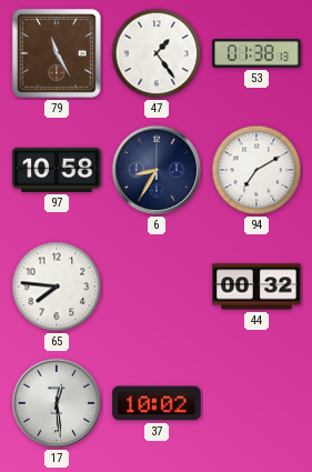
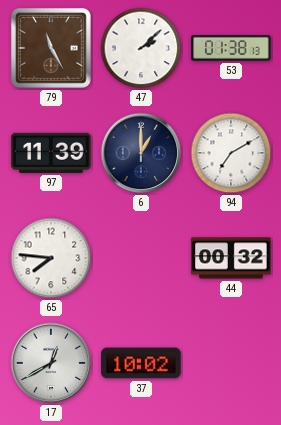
47: 1:24 -> 2:08 (141, 48)
97: 10:58 -> 11:39 (51, 153)
6: 8:35 -> 1:00 (141, 153)
17: 12:29 -> 12:40 (51, 363)
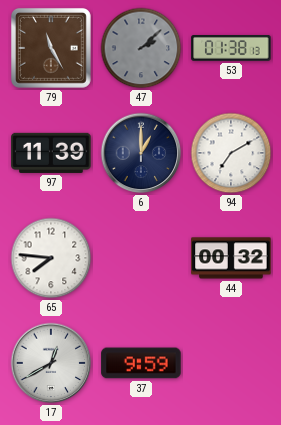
47 dial: white -> grey (141, 48)
37: 10:02 -> 9:59 (141, 363)
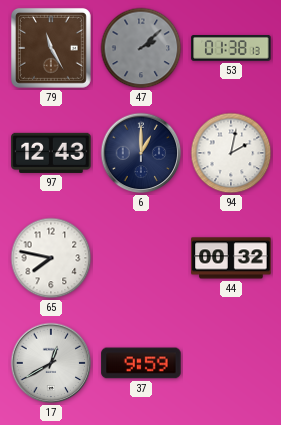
97: 11:39 -> 12:43 (51, 153)
94: 7:10 -> 2:02 (231, 153)
65: 7:46 -> 7:47 (51, 258)
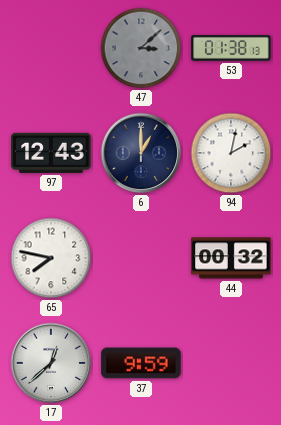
79: 11:25 -> none (51, 48)
47: 2:08 -> 3:08 (141, 48)
17: 12:40 -> 12:38 (51, 363)
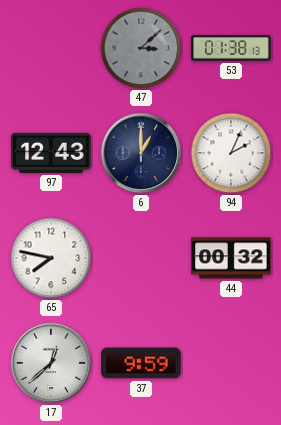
94: 2:02 -> 2:04 (231, 153)
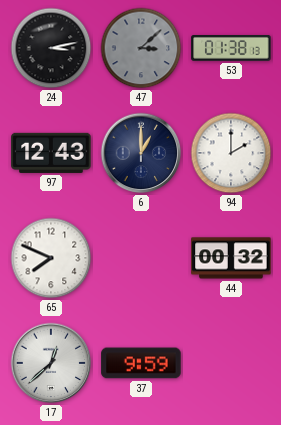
24: none -> 3:13 (51, 48)
94: 2:04 -> 2:00 (231, 153)
65: 7:47 -> 7:49 (51, 258)
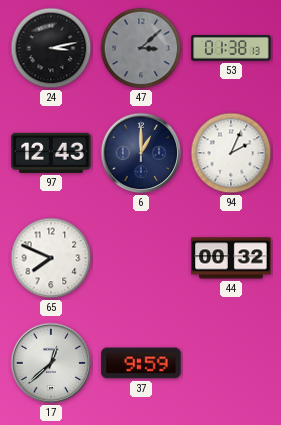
94: 2:00 -> 2:04 (231, 153)
